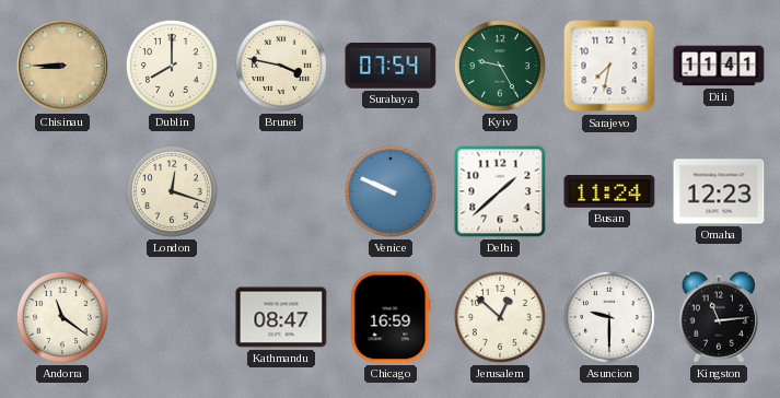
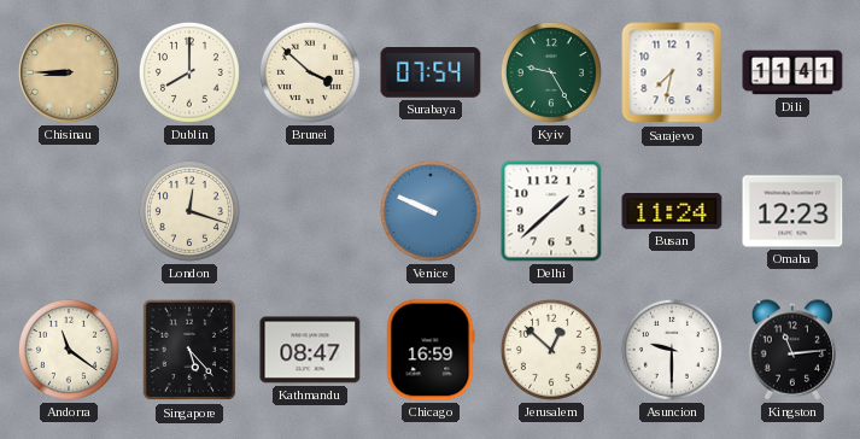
Brunei: 3:47 -> 3:52 (310, 72)
Singapore: none -> 5:23 (189, 350)
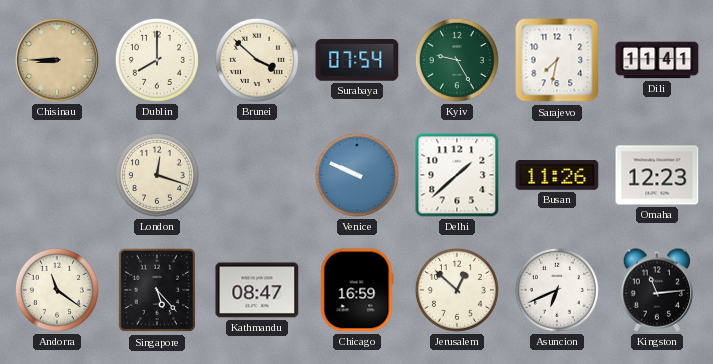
Busan: 11:24 -> 11:26 (557, 176)
Asuncion: 9:30 -> 6:41 (557, 290)
